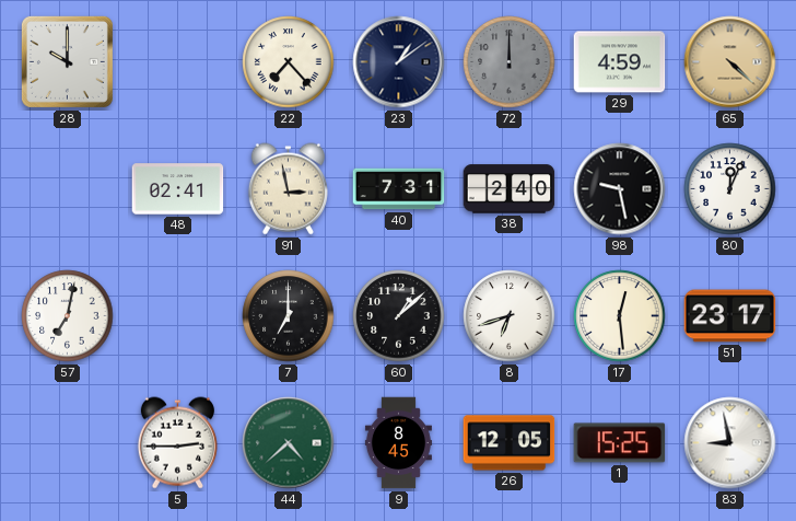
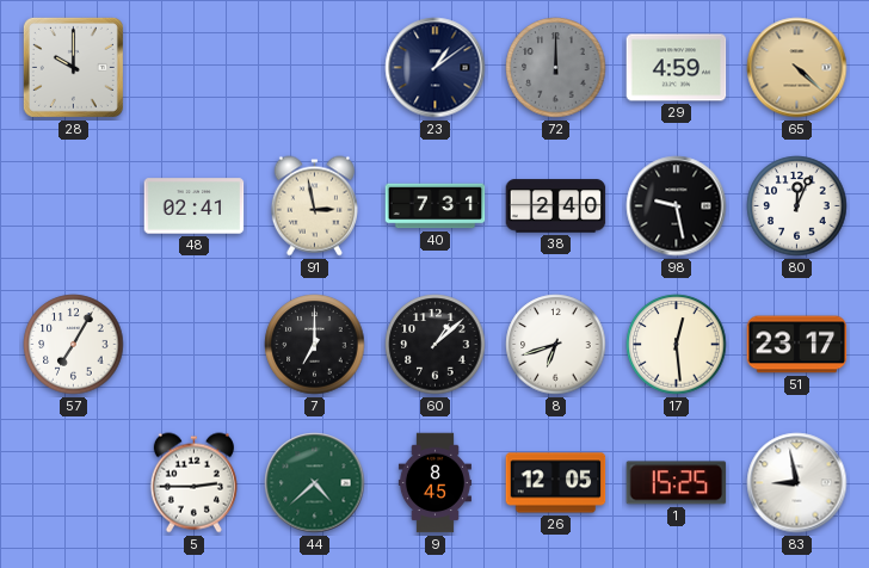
22: 7:23 -> none (289, 62)
57: 7:02 -> 7:05 (74, 345)
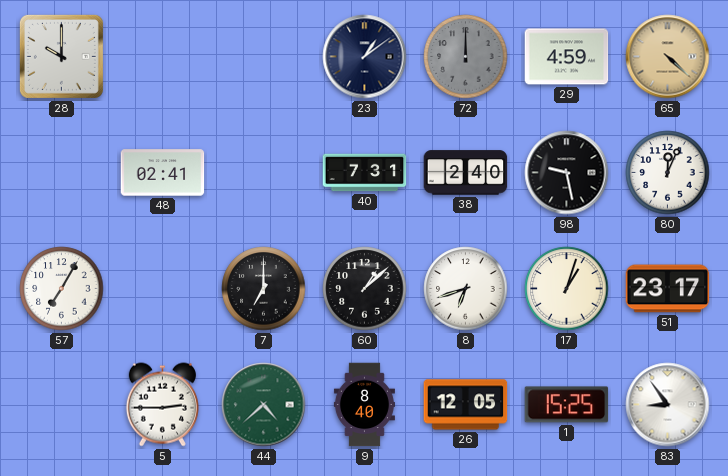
91: 2:58 -> none (314, 206)
17: 12:29 -> 1:03 (567, 289)
9: 8:45 -> 8:40 (364, 405)
83: 8:58 -> 8:54 (668, 405)
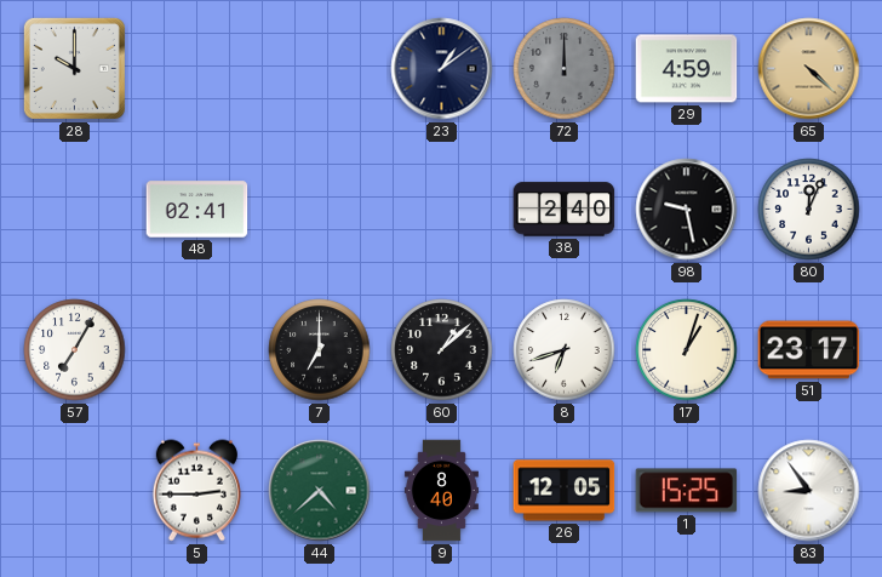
40: 7:31 -> none (365, 173)
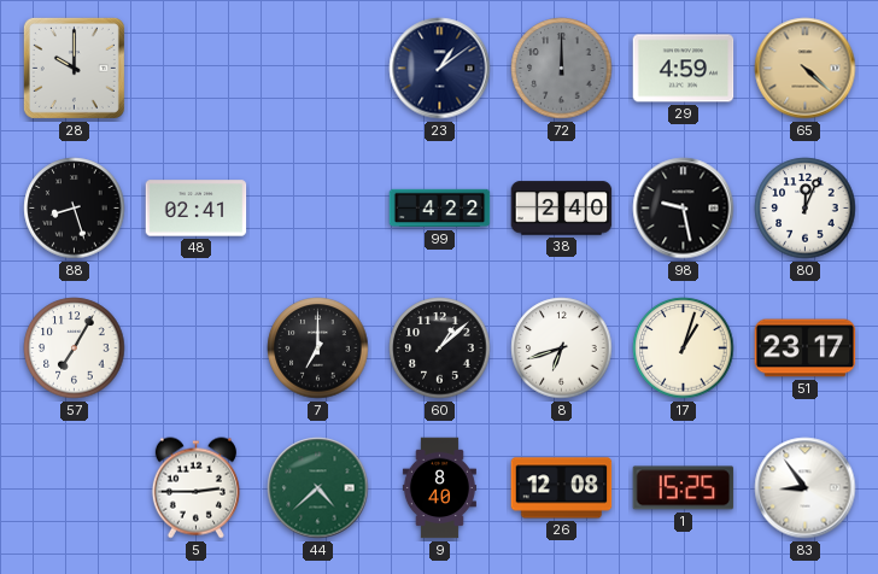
88: none -> 8:27 (75, 209)
99: none -> 4:22 (440, 209)
26: 12:05 -> 12:08 (562, 488)
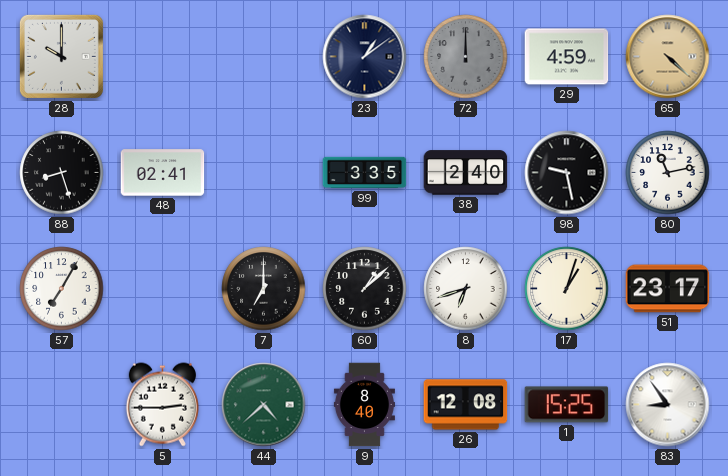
99: 4:22 -> 3:35 (365, 173)
80: 12:04 -> 11:13 (668, 173)
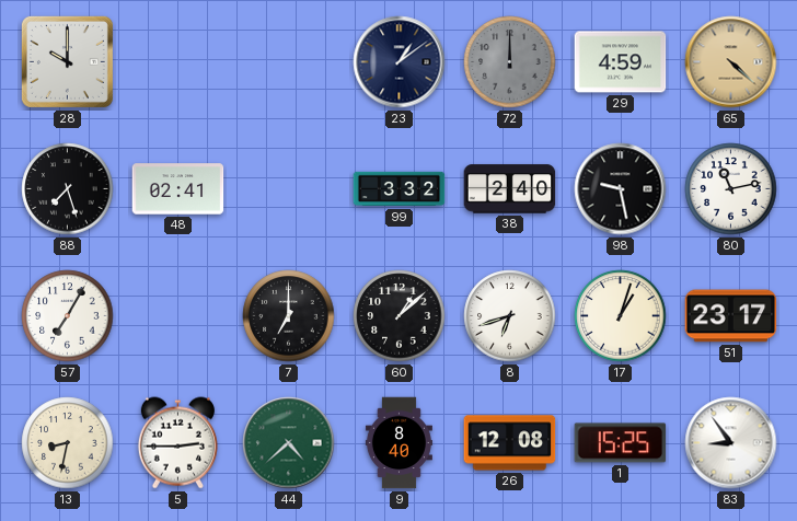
88: 8:27 -> 7:27 (68, 189)
99: 3:35 -> 3:32 (400, 189)
13: none -> 8:32 (68, 443)
